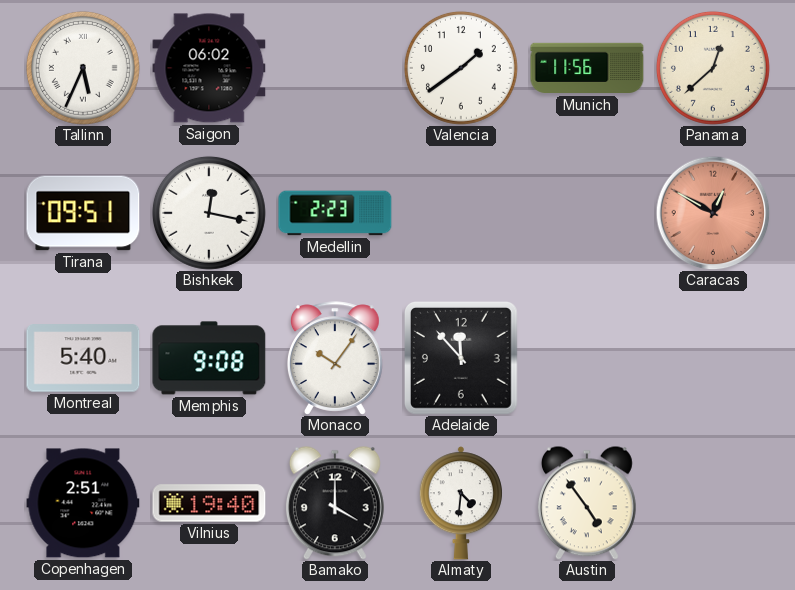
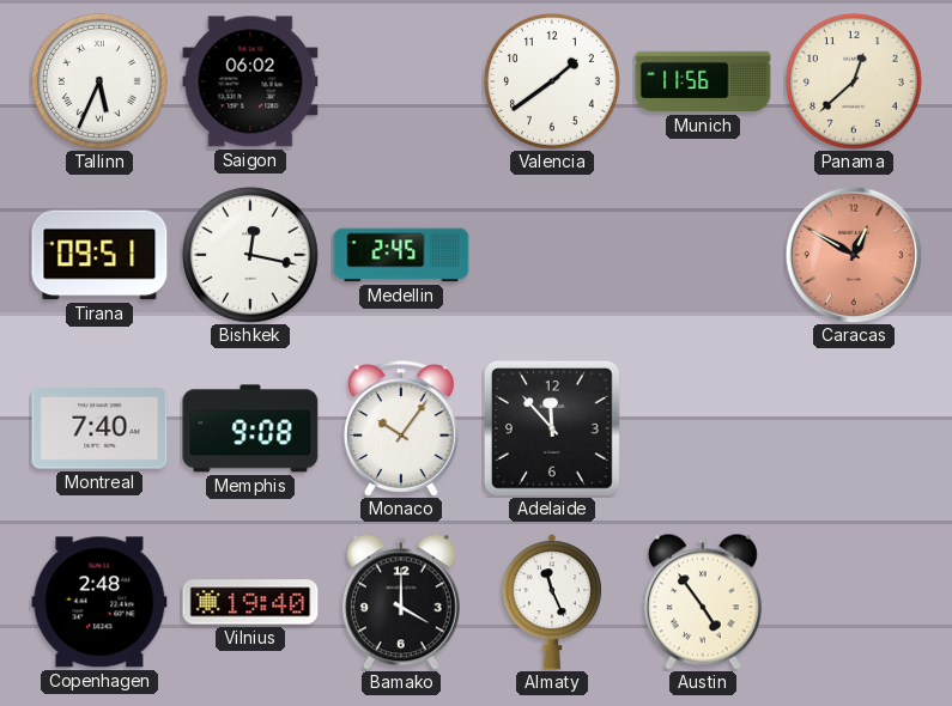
Medellin: 2:23 -> 2:45 (401, 255)
Montreal: 5:40 -> 7:40 (99, 428)
Copenhagen: 2:51 -> 2:48 (99, 602)
Almaty: 4:31 -> 11:26 (552, 602)
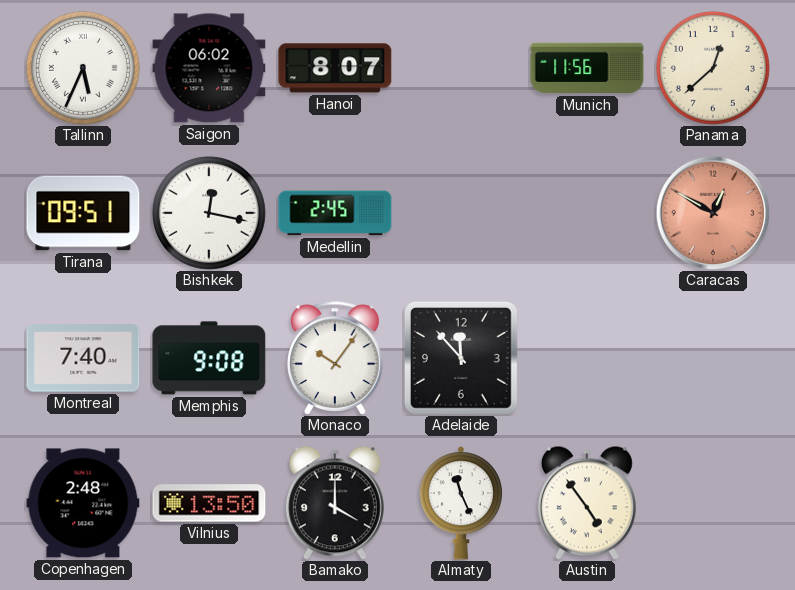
Hanoi: none -> 8:07 (335, 68)
Valencia: 1:39 -> none (552, 81)
Vilnius: 19:40 -> 13:50 (209, 503)
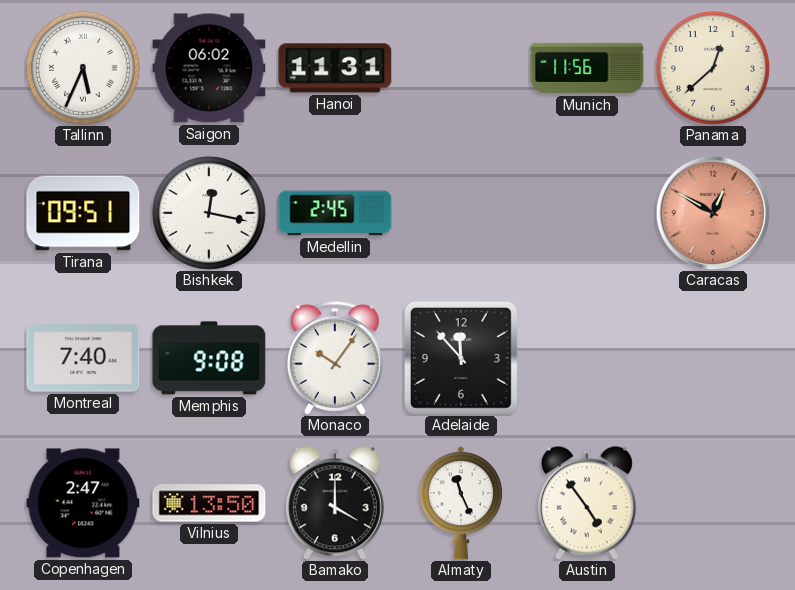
Hanoi: 8:07 -> 11:31 (335, 68)
Copenhagen: 2:48 -> 2:47 (83, 503)
